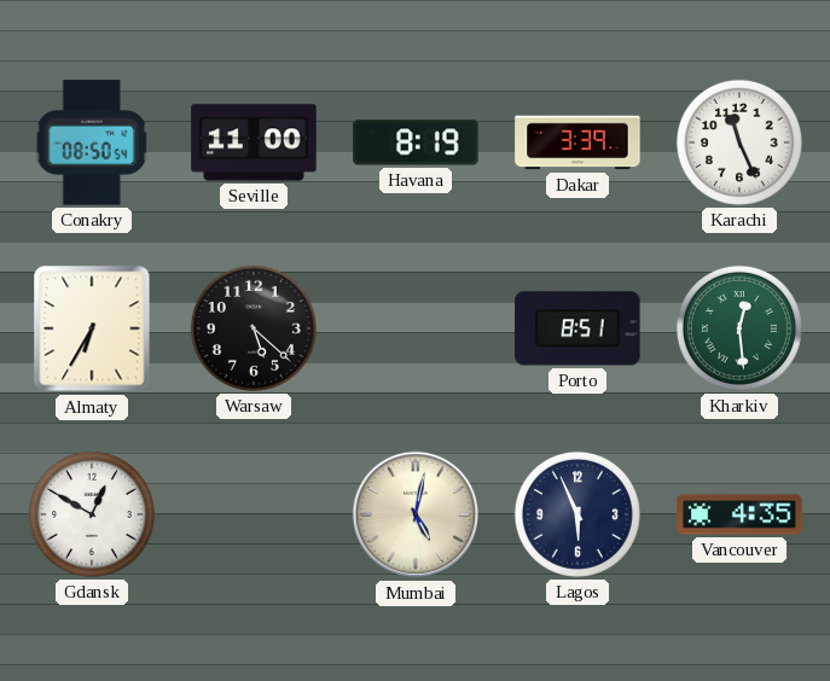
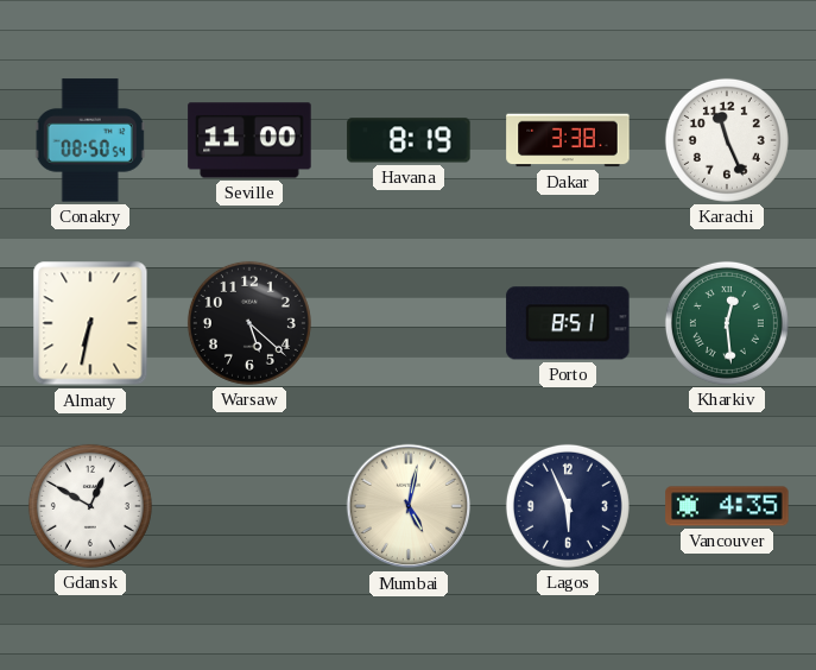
Dakar: 3:39 -> 3:38 (568, 140)
Almaty: 6:35 -> 6:32 (90, 323)
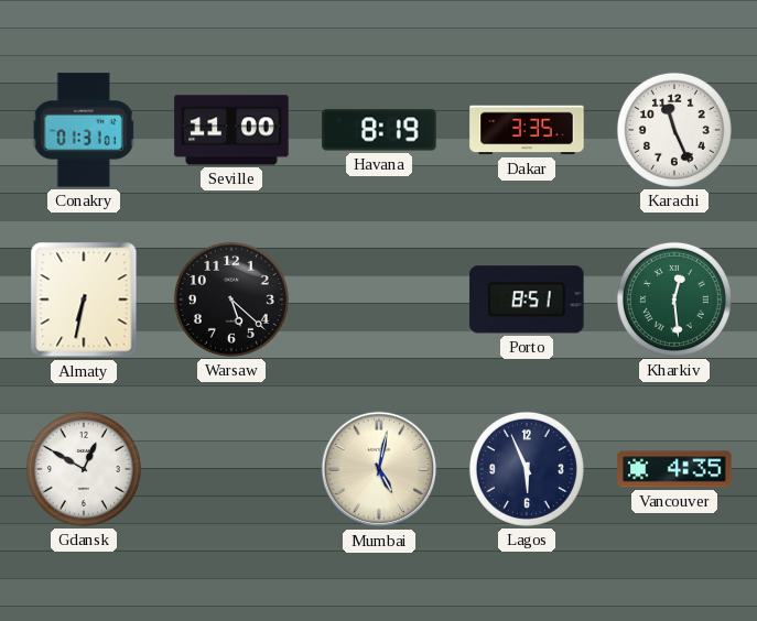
Conakry: 08:50 -> 01:31 (84, 130)
Dakar: 3:38 -> 3:35 (527, 130)
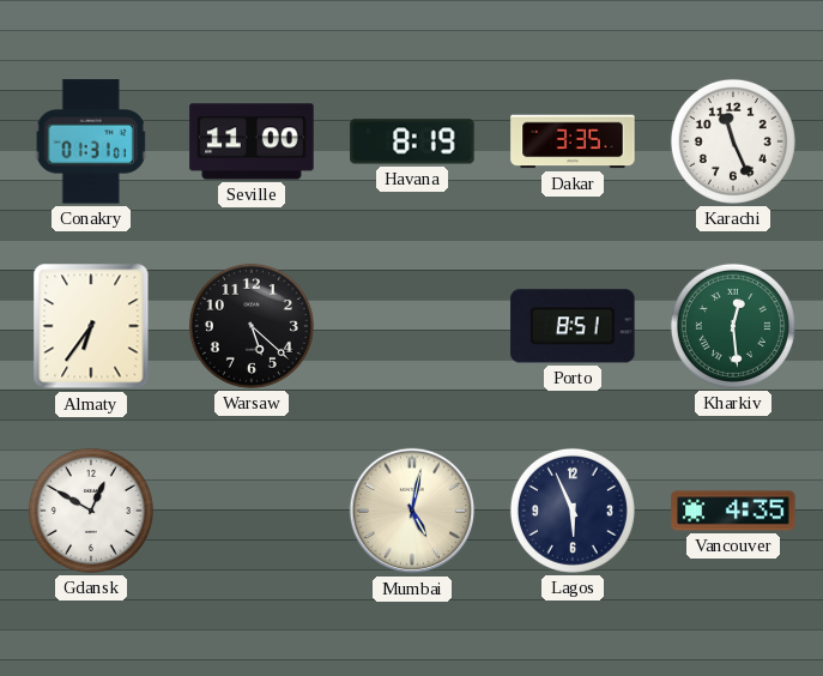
Almaty: 6:32 -> 6:36 (91, 326)
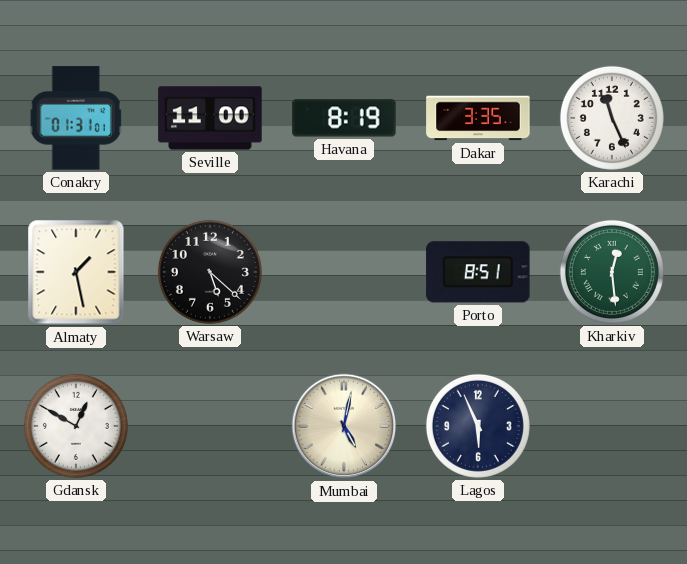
Almaty: 6:36 -> 1:28 (76, 272)
Vancouver: 4:35 -> none (733, 511)
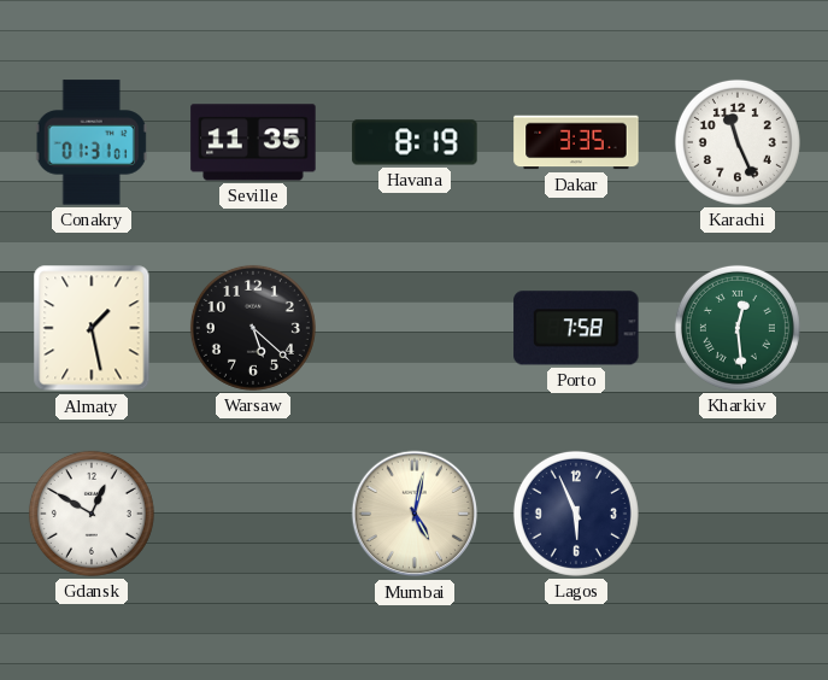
Seville: 11:00 -> 11:35 (253, 142)
Porto: 8:51 -> 7:58 (576, 328)
